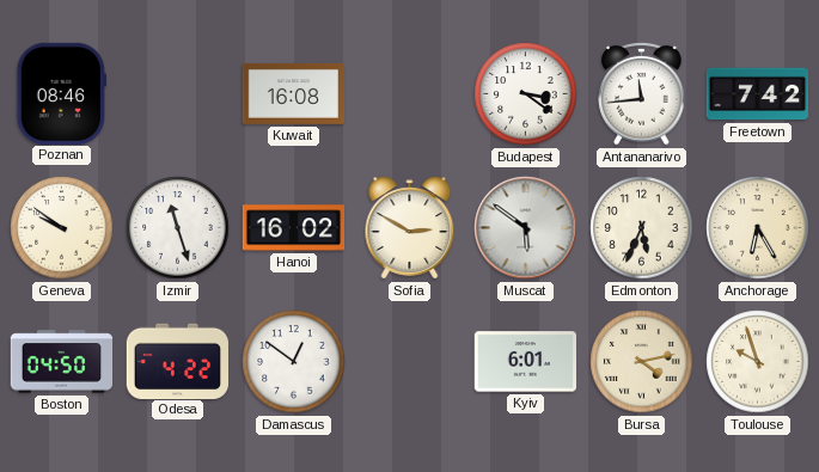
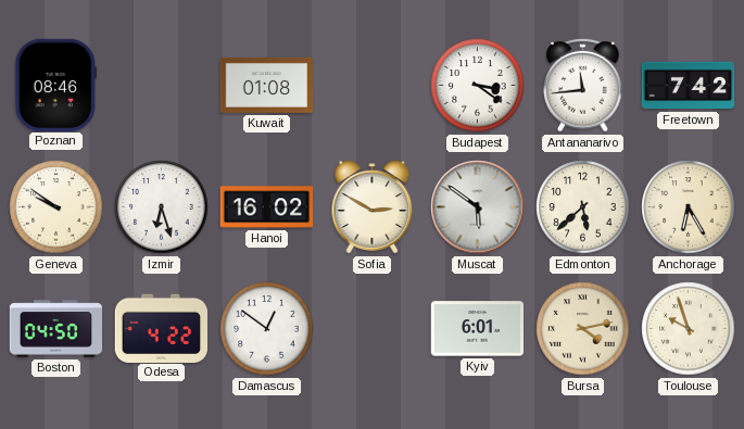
Kuwait: 16:08 -> 01:08 (267, 85)
Izmir: 11:27 -> 6:27 (162, 207)
Edmonton: 5:34 -> 5:38 (583, 207)
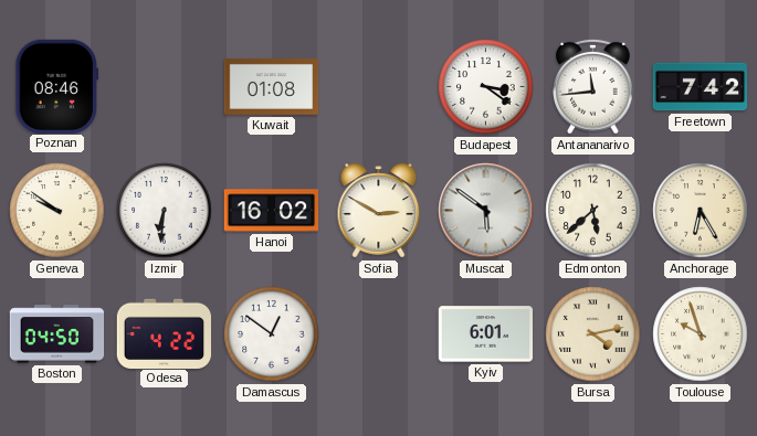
Izmir: 6:27 -> 6:31 (165, 211)
